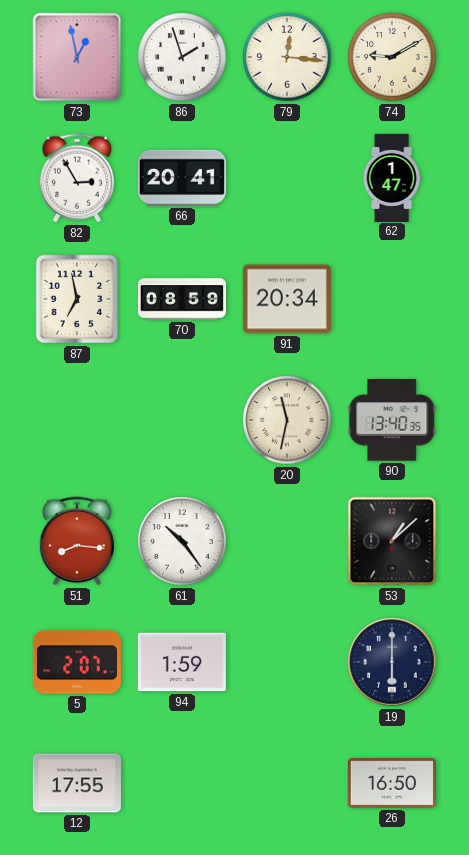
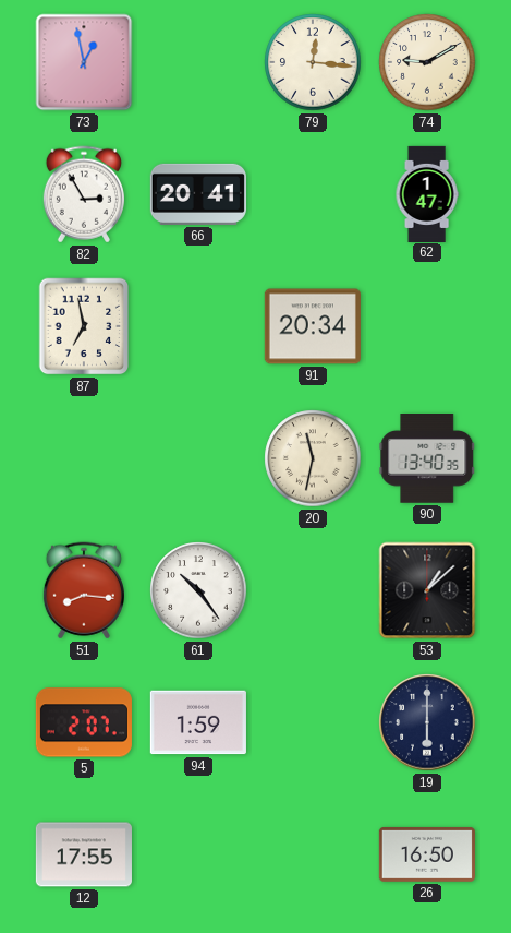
86: 1:57 -> none (182, 57)
70: 08:59 -> none (181, 299)
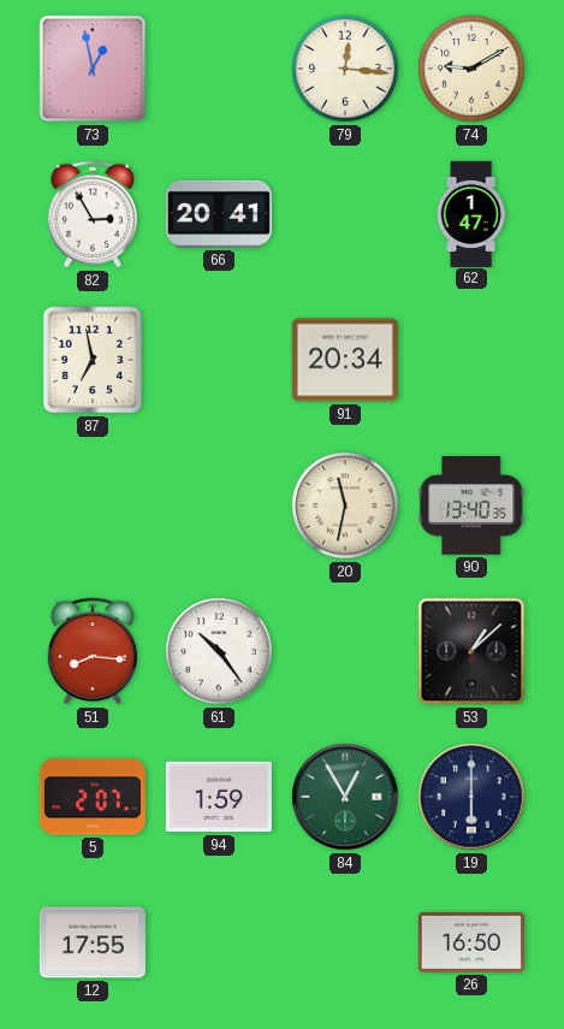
84: none -> 12:55 (345, 797)
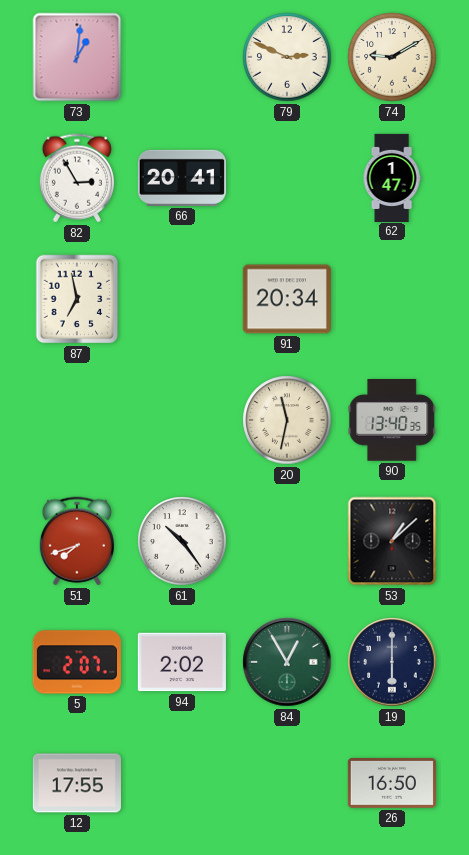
73: 12:58 -> 1:01 (77, 57)
79: 12:16 -> 2:49 (287, 57)
51: 8:16 -> 7:42 (77, 541)
94: 1:59 -> 2:02 (182, 662)
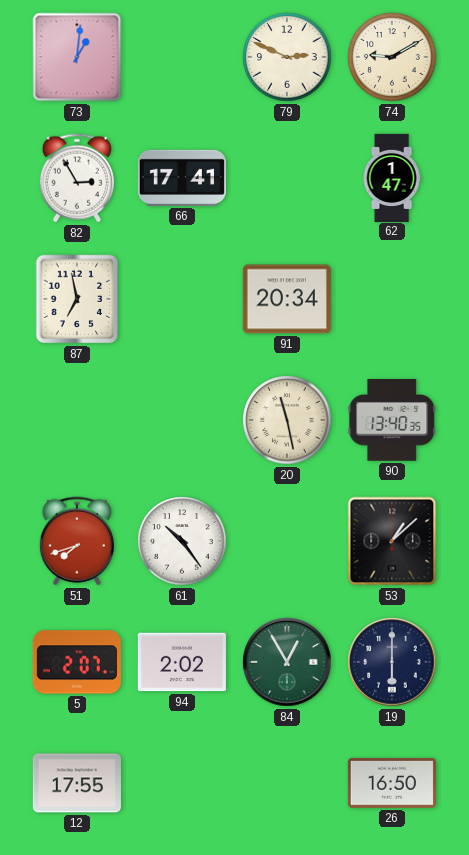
66: 20:41 -> 17:41 (182, 178)
20: 11:32 -> 11:28 (287, 420)
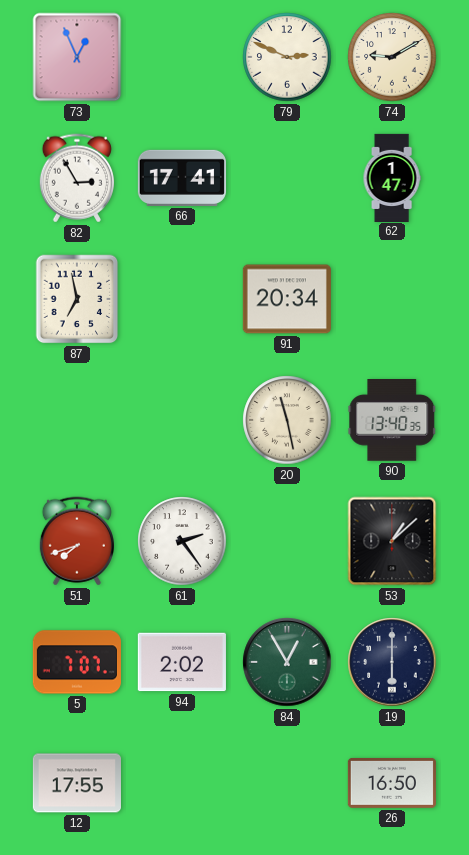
73: 1:01 -> 12:56 (77, 57)
61: 10:24 -> 2:24 (182, 541)
5: 2:07 -> 7:07 (77, 662)
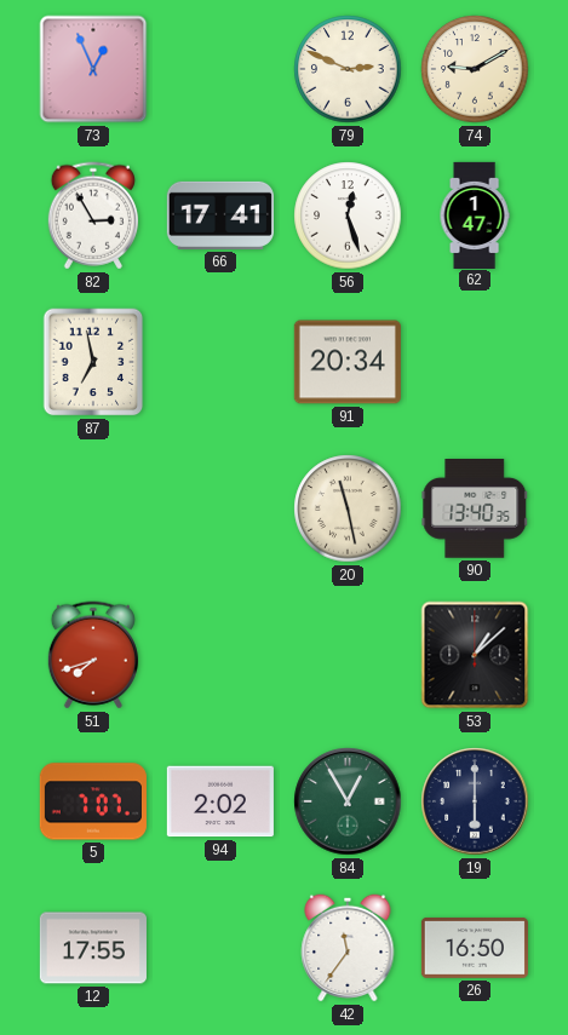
56: none -> 12:27 (348, 215)
61: 2:24 -> none (182, 541)
42: none -> 11:36 (348, 948)
